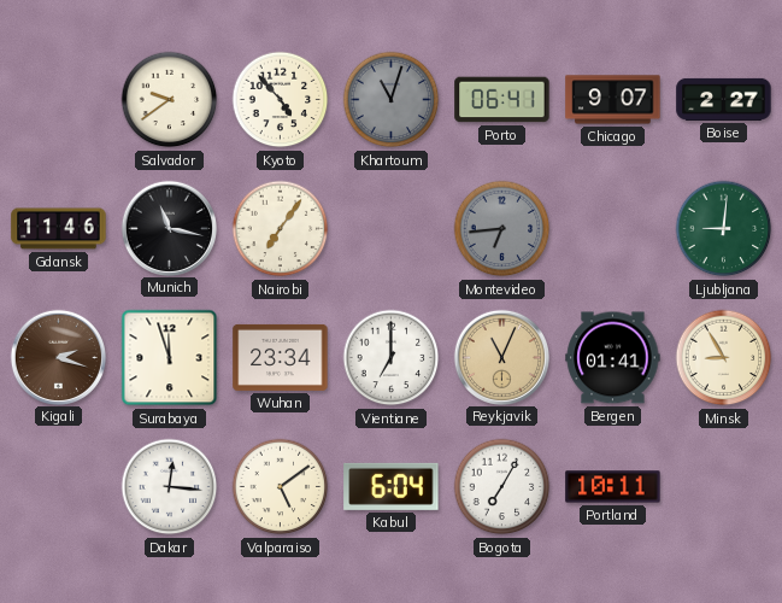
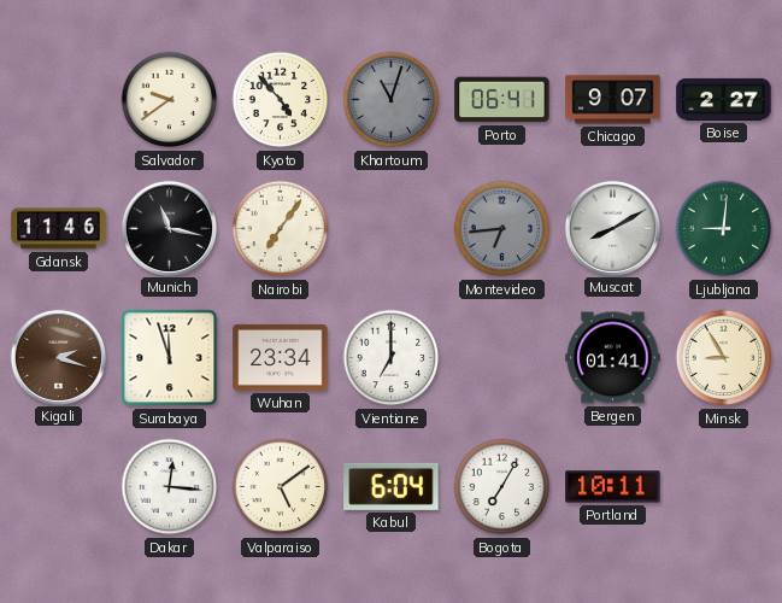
Muscat: none -> 8:10 (612, 228)
Reykjavik: 11:04 -> none (501, 357)
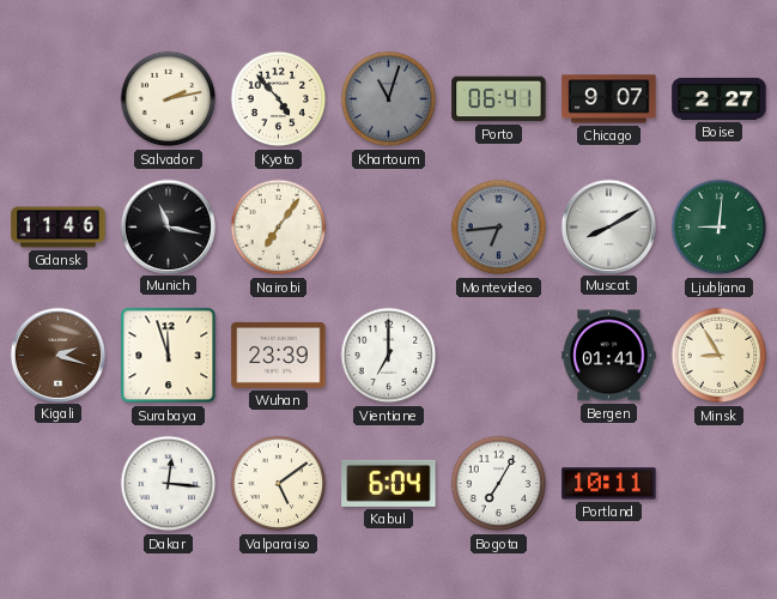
Salvador: 9:39 -> 2:13 (169, 99)
Wuhan: 23:34 -> 23:39 (279, 355)
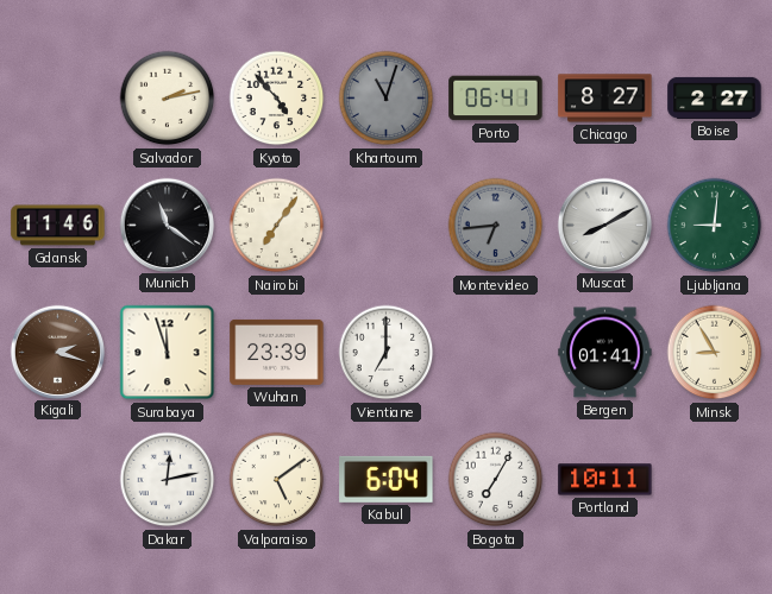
Chicago: 9:07 -> 8:27 (605, 99)
Munich: 11:17 -> 11:21 (167, 225)
Dakar: 12:16 -> 12:13 (168, 480)
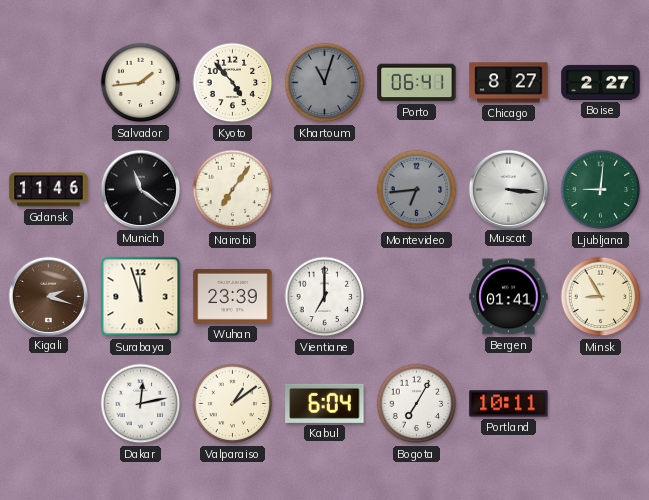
Salvador: 2:13 -> 1:44 (141, 83)
Muscat: 8:10 -> 3:16 (508, 189)
Valparaiso: 5:09 -> 1:09 (233, 404)
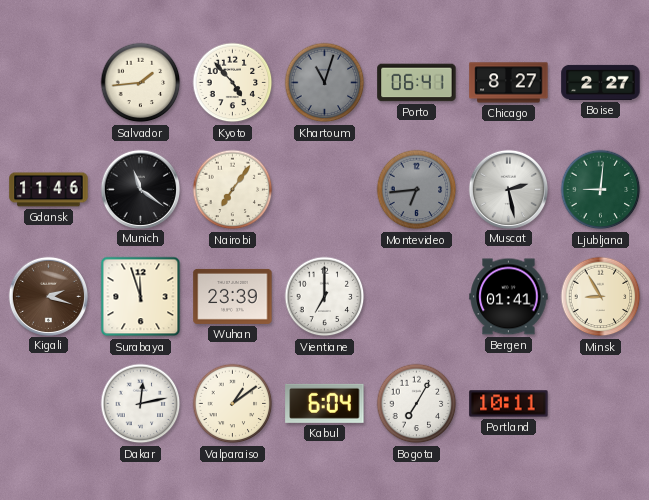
Muscat: 3:16 -> 2:28 (508, 189)
